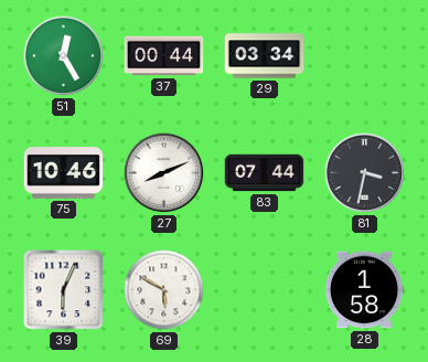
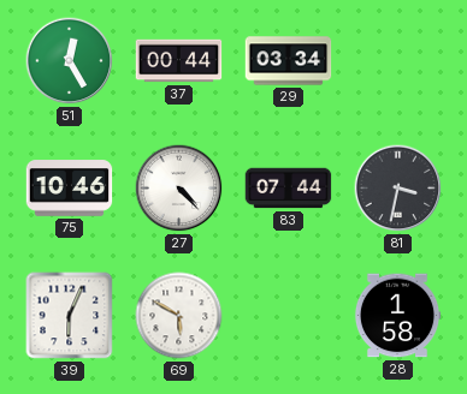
27: 8:11 -> 4:23 (179, 189)
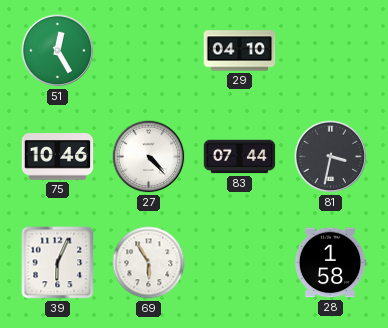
37: 00:44 -> none (179, 61)
29: 03:34 -> 04:10 (240, 51)
69: 5:50 -> 5:55 (149, 263)
